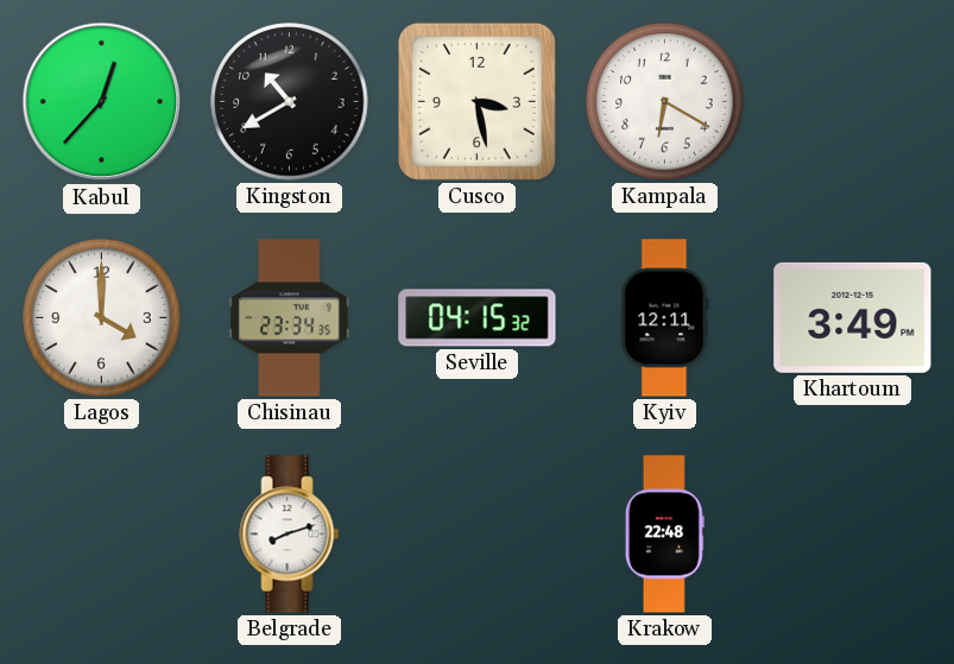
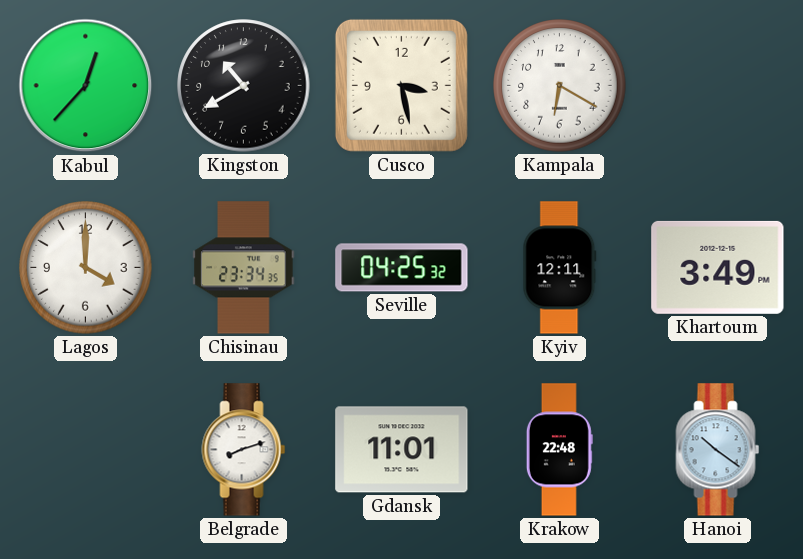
Seville: 04:15 -> 04:25 (402, 268)
Gdansk: none -> 11:01 (402, 450)
Hanoi: none -> 10:21 (718, 450)
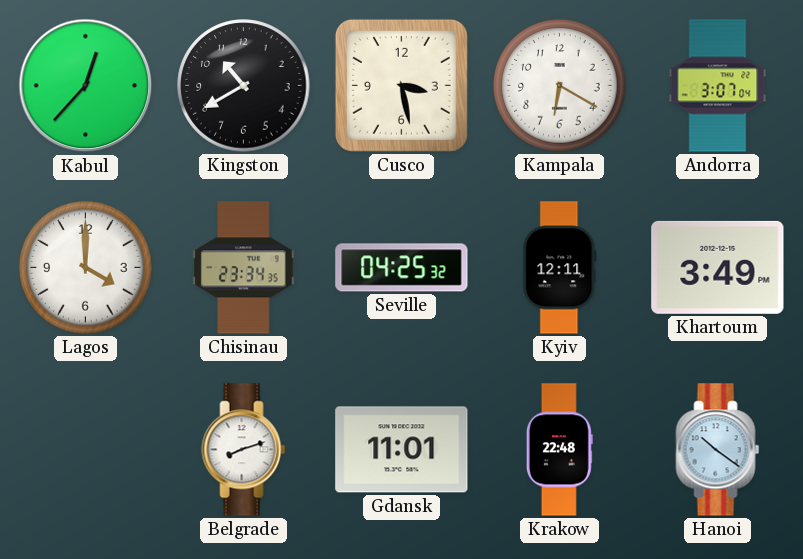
Andorra: none -> 3:07 (718, 86)
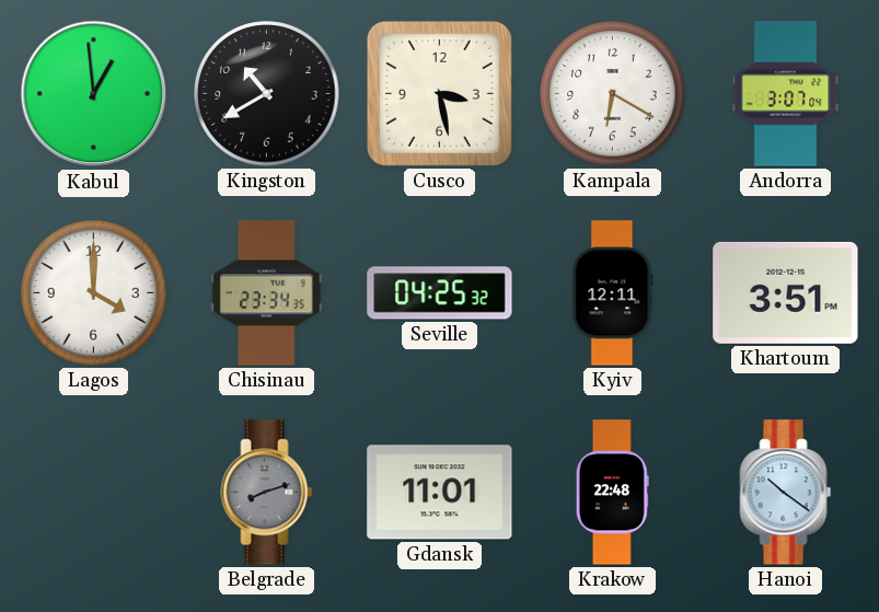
Kabul: 12:37 -> 12:59 (94, 94)
Khartoum: 3:49 -> 3:51 (786, 292)
Belgrade dial: white -> grey (267, 493)
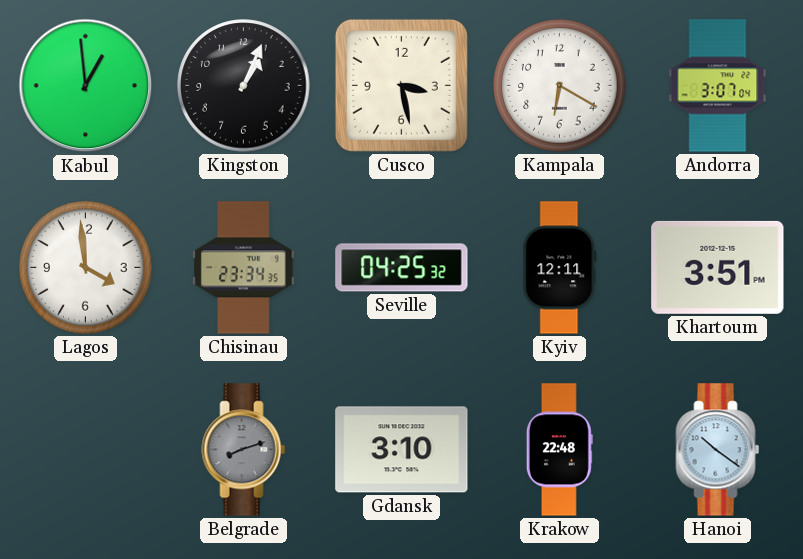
Kingston: 10:40 -> 1:04 (244, 86)
Lagos: 4:00 -> 3:59 (86, 268)
Gdansk: 11:01 -> 3:10 (402, 450)
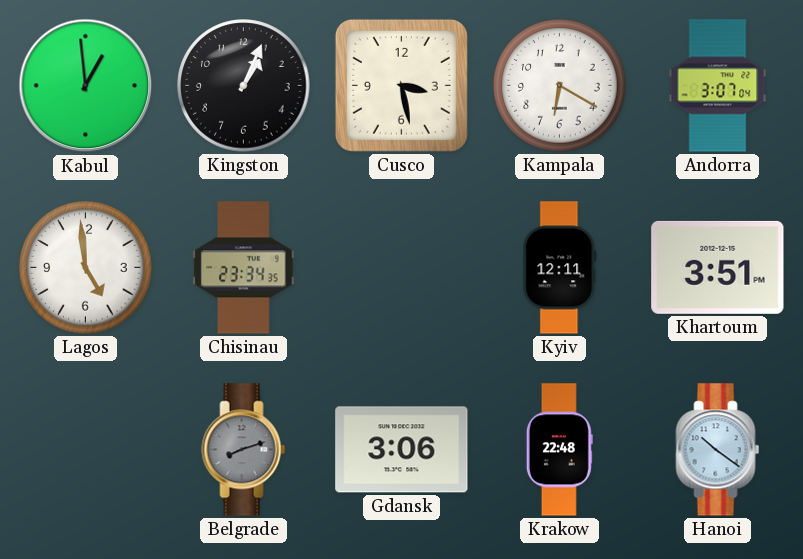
Lagos: 3:59 -> 4:59 (86, 268)
Seville: 04:25 -> none (402, 268)
Gdansk: 3:10 -> 3:06 (402, 450)
